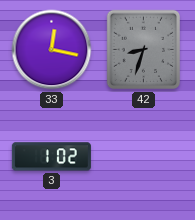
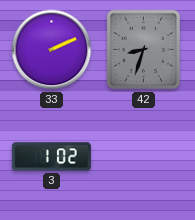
33: 12:17 -> 2:11 (52, 50)
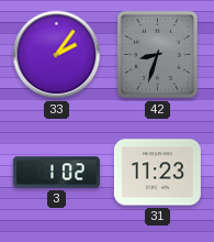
33: 2:11 -> 2:06 (57, 55)
31: none -> 11:23 (157, 173)
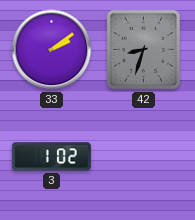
33: 2:06 -> 2:09 (52, 50)
31: 11:23 -> none (157, 173)
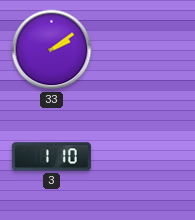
42: 8:33 -> none (143, 50)
3: 1:02 -> 1:10 (51, 157)
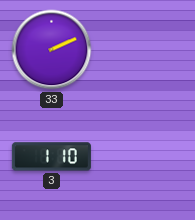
33: 2:09 -> 2:11 (52, 50)
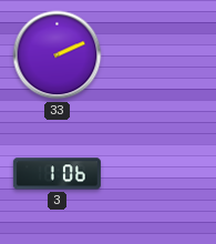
3: 1:10 -> 1:06 (56, 174)
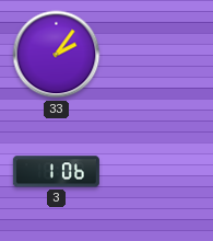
33: 2:11 -> 2:06 (57, 55)
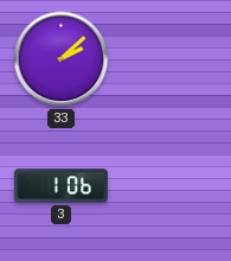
33: 2:06 -> 2:08 (62, 59)
